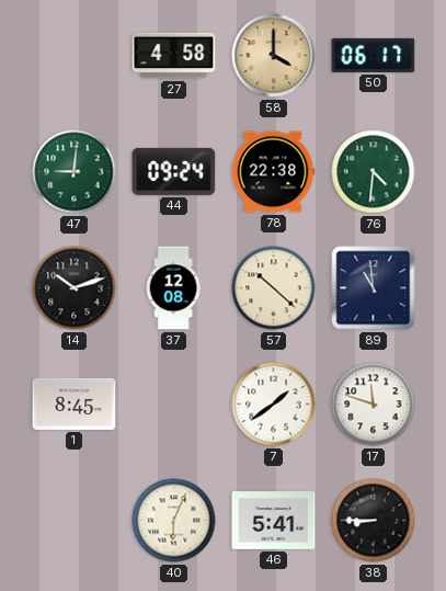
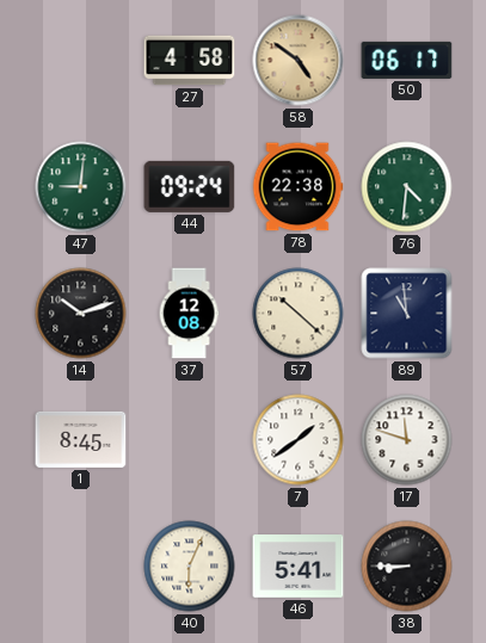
58: 4:00 -> 4:51 (299, 61)
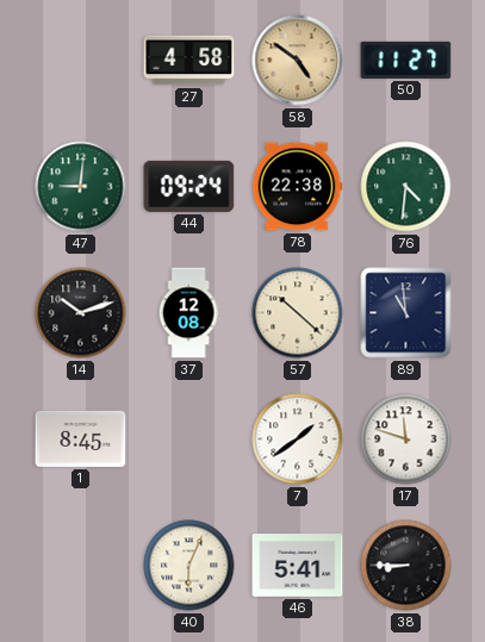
50: 06:17 -> 11:27 (406, 60)
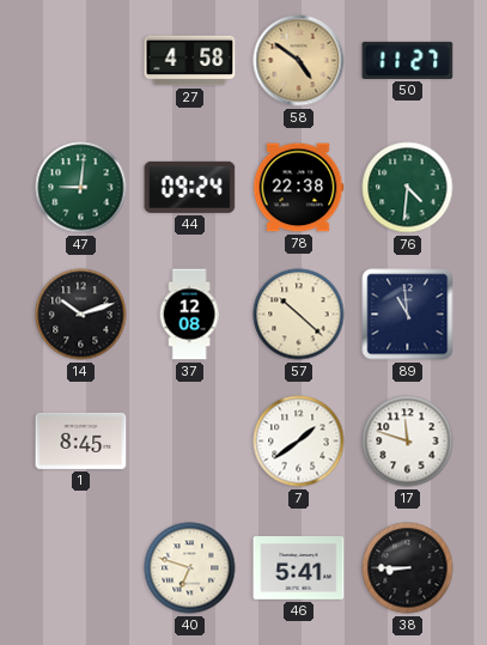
40: 6:04 -> 6:48 (190, 568)
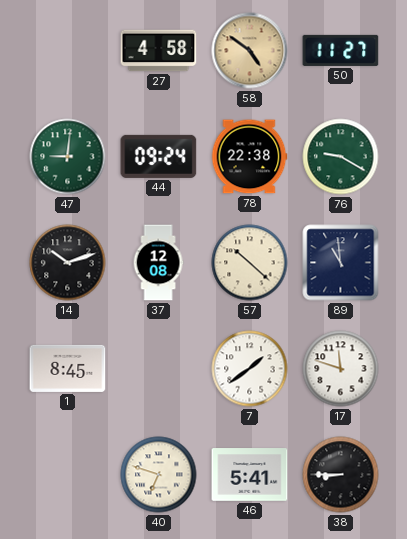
76: 4:31 -> 9:20 (341, 157)
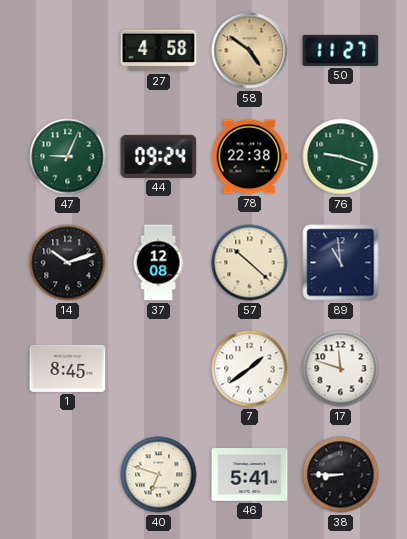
47: 9:01 -> 9:04 (68, 157)
76: 9:20 -> 9:18 (341, 157)
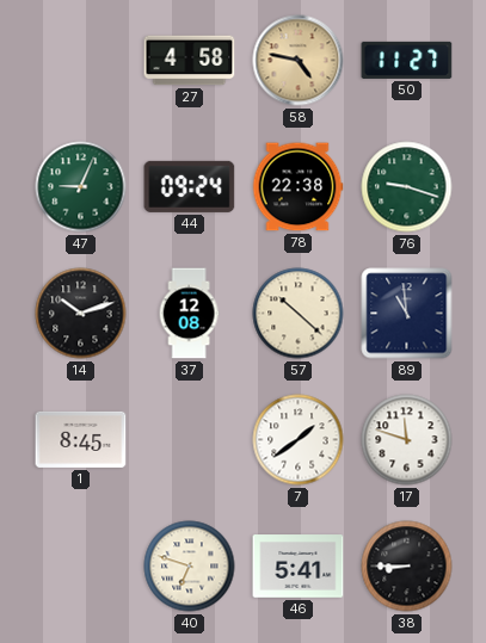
58: 4:51 -> 4:47 (299, 61)
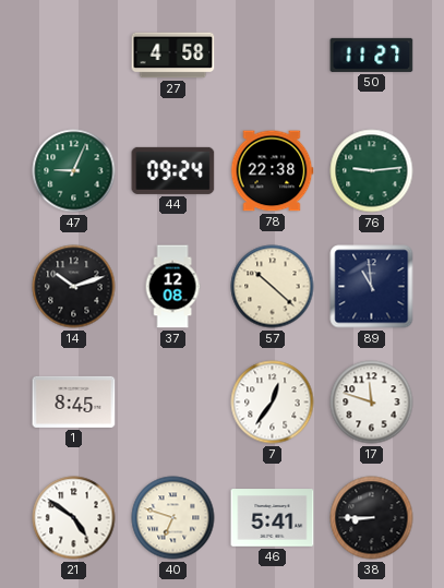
58: 4:47 -> none (299, 61)
76: 9:18 -> 9:14 (372, 171)
7: 1:39 -> 12:36 (273, 403)
21: none -> 4:51 (74, 518)
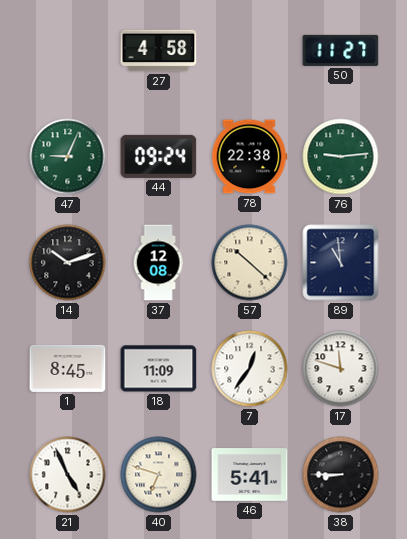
18: none -> 11:09 (159, 369)
21: 4:51 -> 4:56 (68, 475)
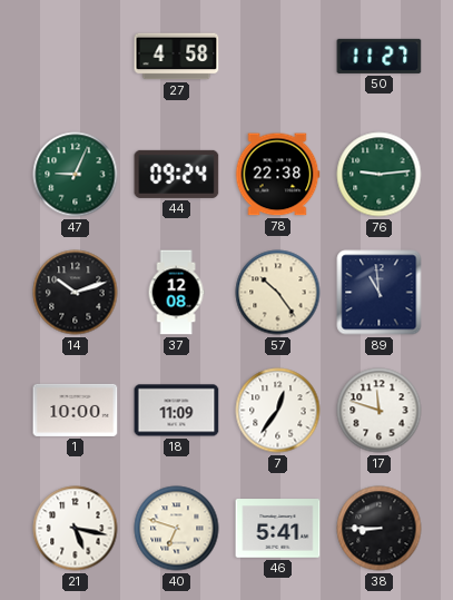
57: 10:22 -> 10:24 (278, 293)
1: 8:45 -> 10:00 (76, 410)
21: 4:56 -> 5:17 (76, 529)
